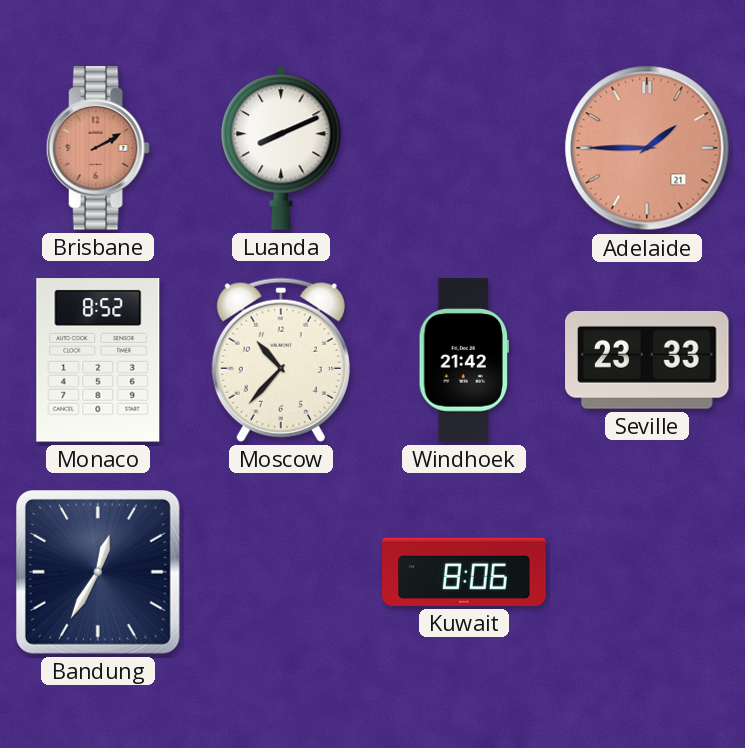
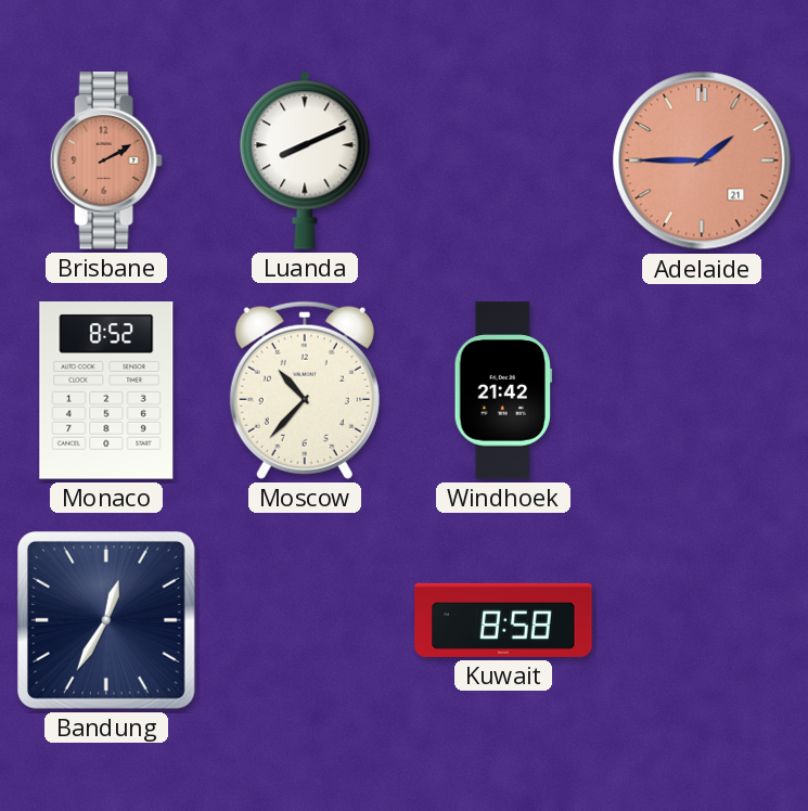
Seville: 23:33 -> none (647, 360)
Kuwait: 8:06 -> 8:58 (503, 620)
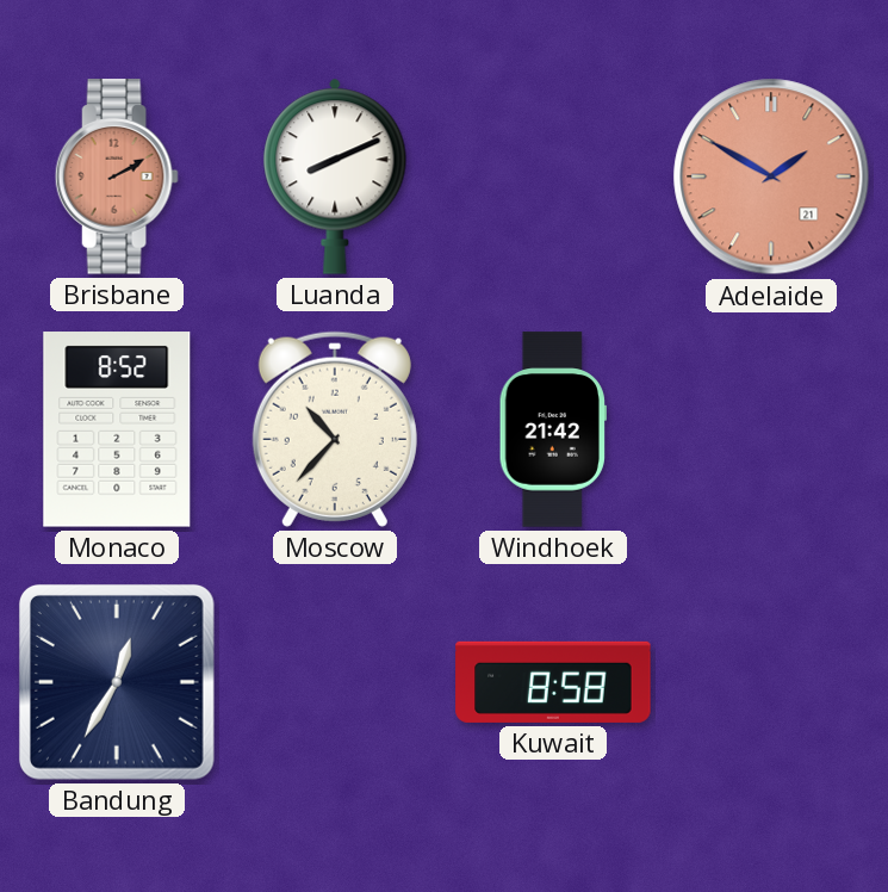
Adelaide: 1:45 -> 1:50 (771, 176)
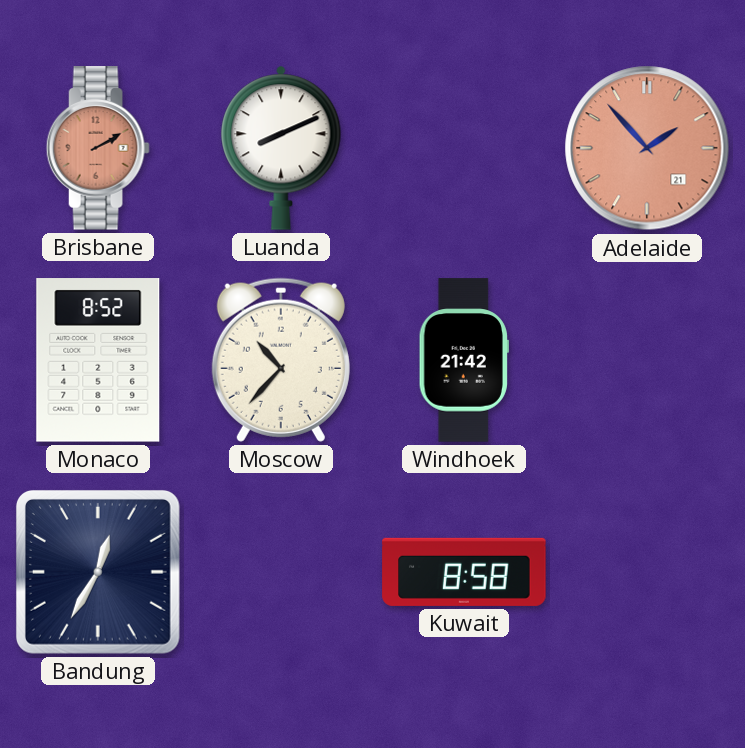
Adelaide: 1:50 -> 1:53 (647, 148)
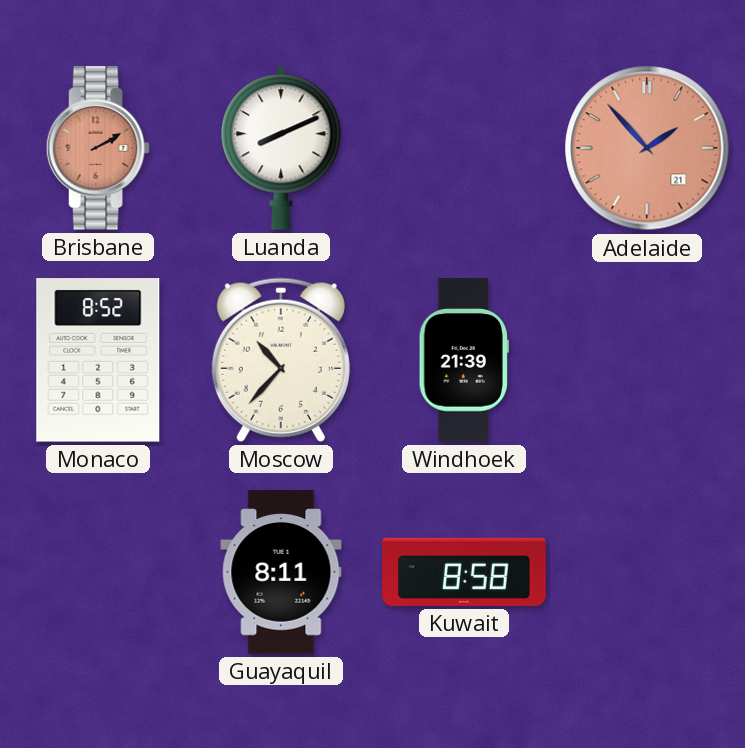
Windhoek: 21:42 -> 21:39 (464, 360)
Bandung: 12:35 -> none (98, 572)
Guayaquil: none -> 8:11 (281, 572)
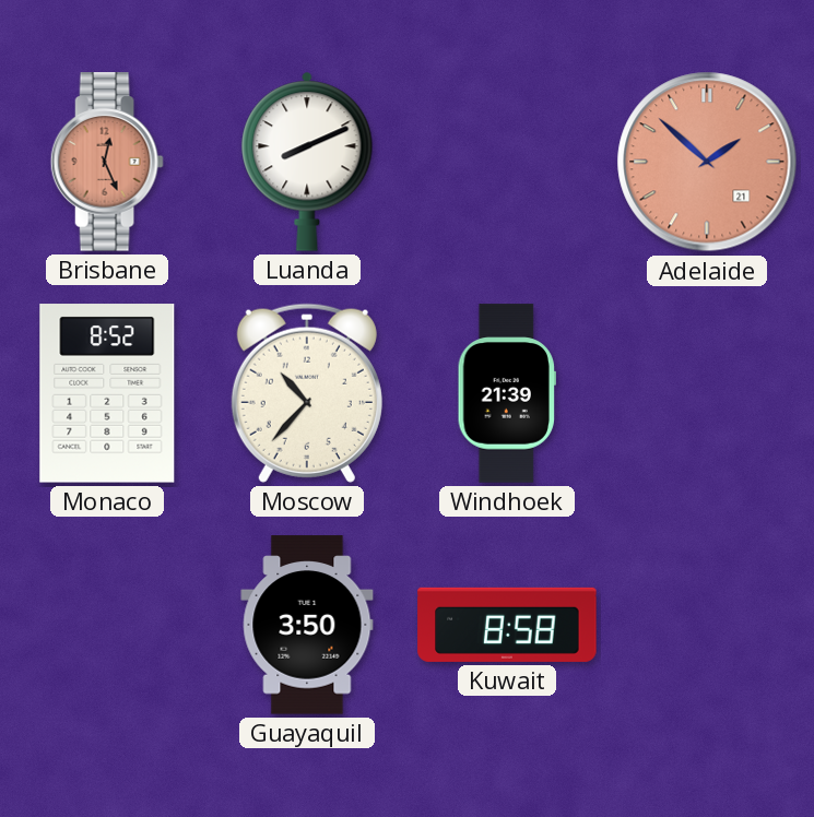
Brisbane: 2:10 -> 12:26 (107, 162)
Adelaide: 1:53 -> 1:52 (707, 162)
Guayaquil: 8:11 -> 3:50 (307, 625)
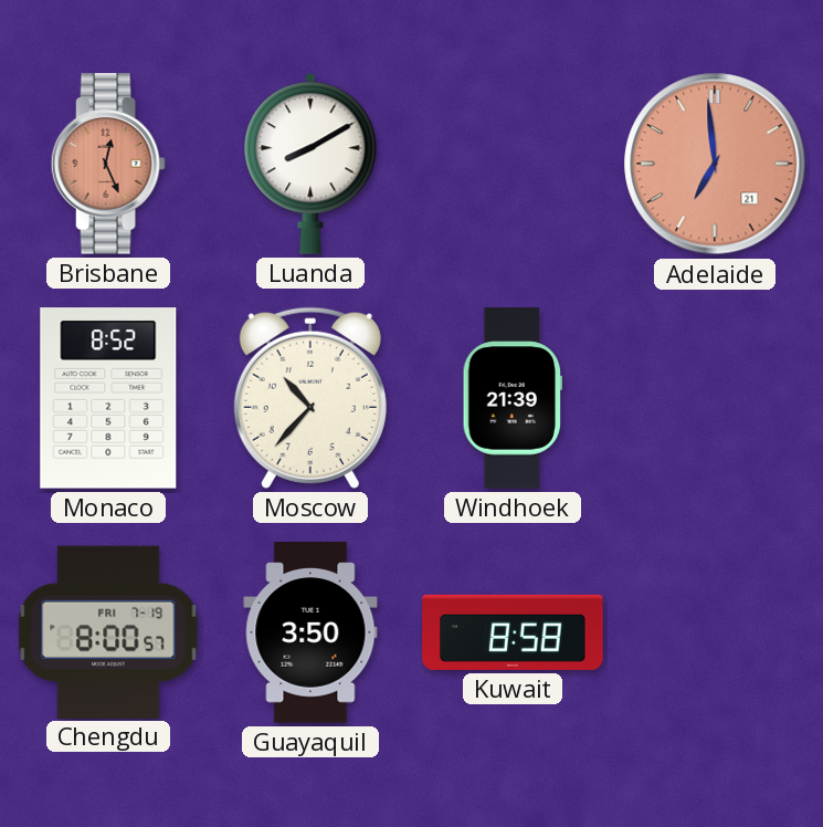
Luanda: 8:11 -> 8:10 (310, 164)
Adelaide: 1:52 -> 6:59 (715, 164)
Chengdu: none -> 8:00 (108, 631)
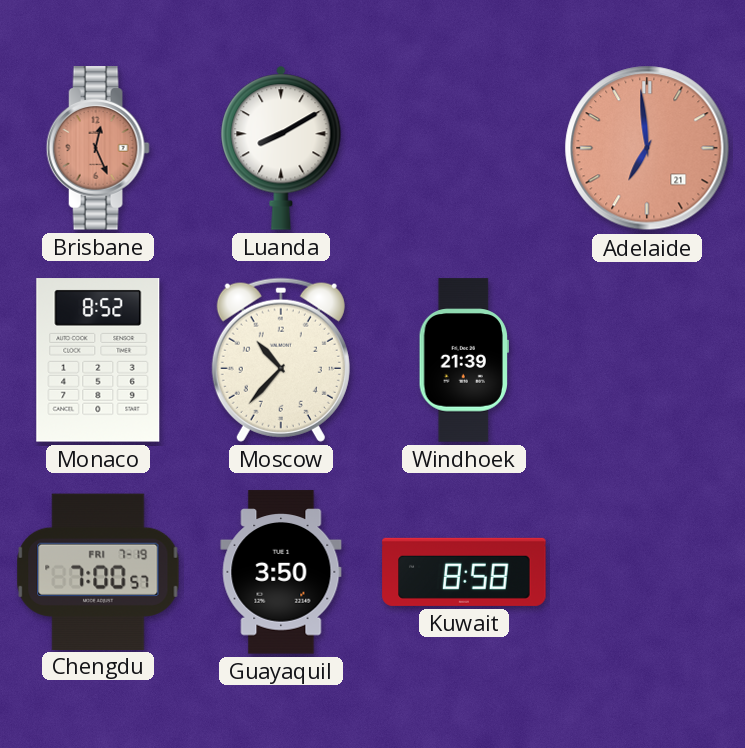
Chengdu: 8:00 -> 7:00 (98, 571)
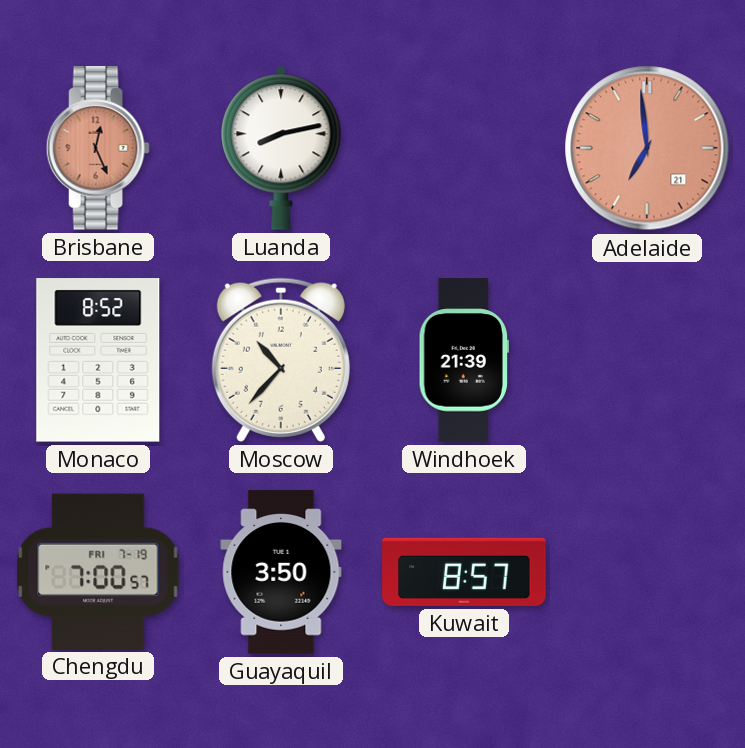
Luanda: 8:10 -> 8:13 (281, 148)
Kuwait: 8:58 -> 8:57 (464, 572)
